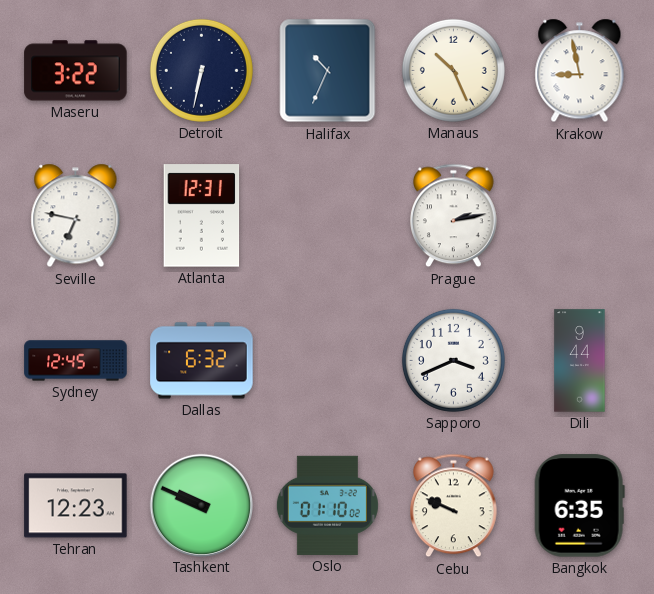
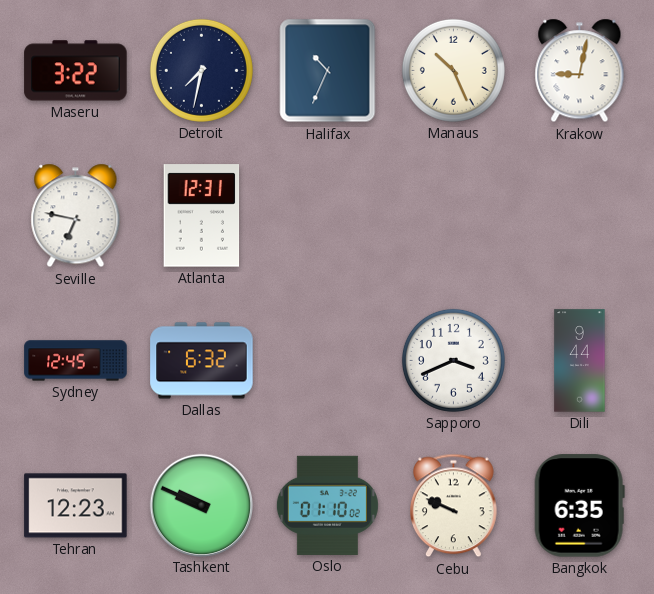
Detroit: 6:32 -> 7:32 (201, 70)
Krakow: 8:58 -> 9:02 (580, 71)
Prague: 2:13 -> none (454, 216)
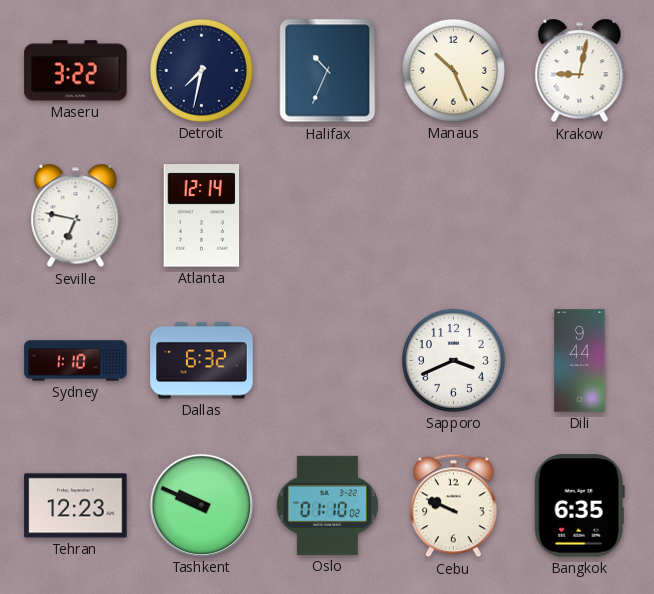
Atlanta: 12:31 -> 12:14 (202, 216)
Sydney: 12:45 -> 1:10 (76, 361)
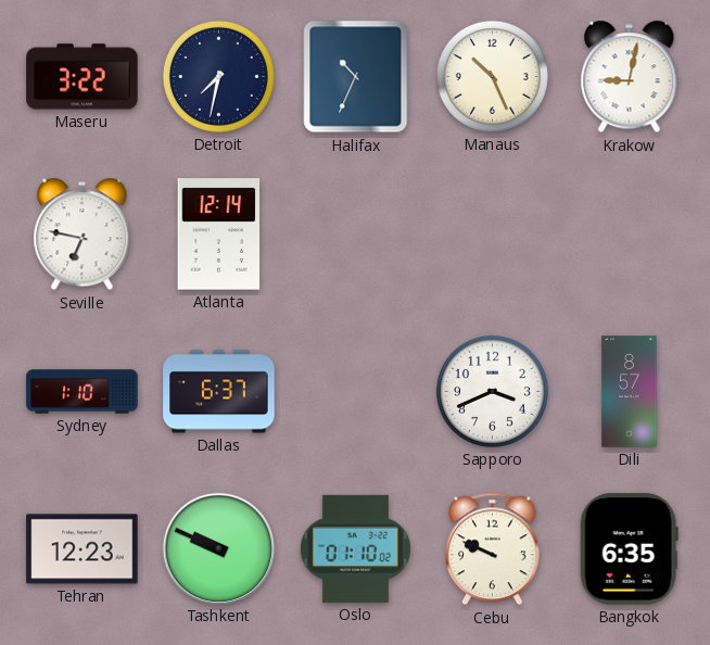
Dallas: 6:32 -> 6:37 (219, 392)
Dili: 9:44 -> 8:57 (630, 392)
